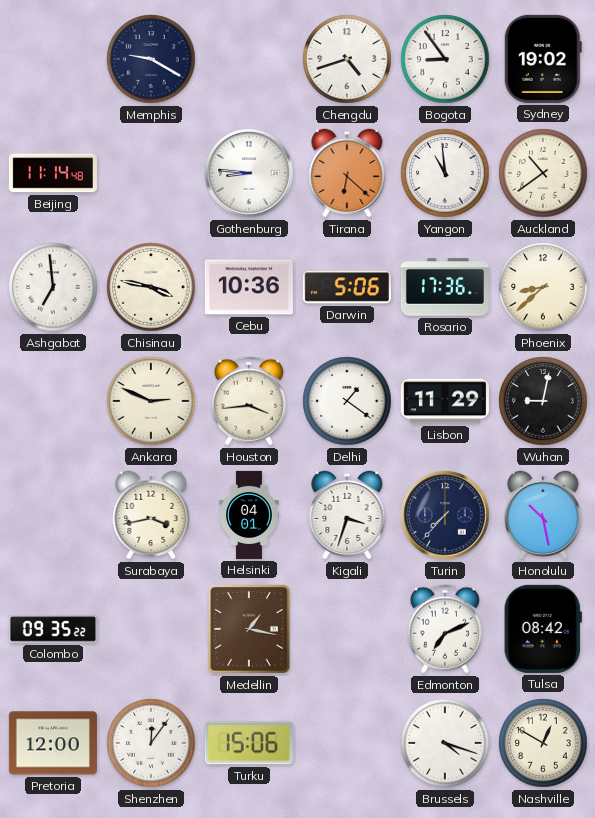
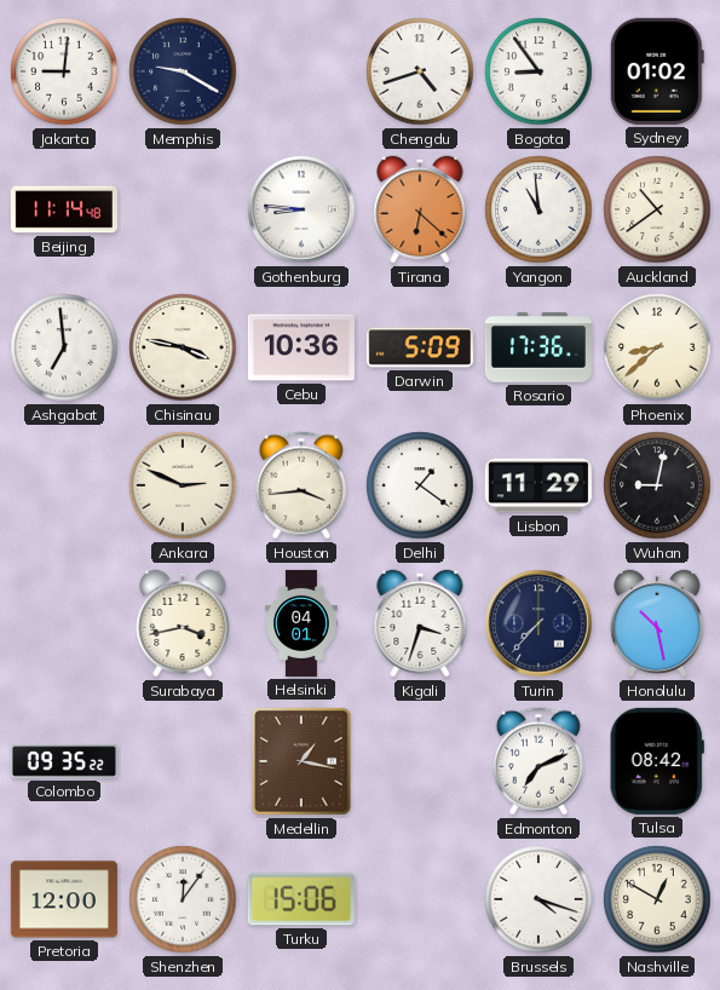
Jakarta: none -> 9:01 (64, 71)
Sydney: 19:02 -> 01:02 (657, 71)
Darwin: 5:06 -> 5:09 (420, 347)
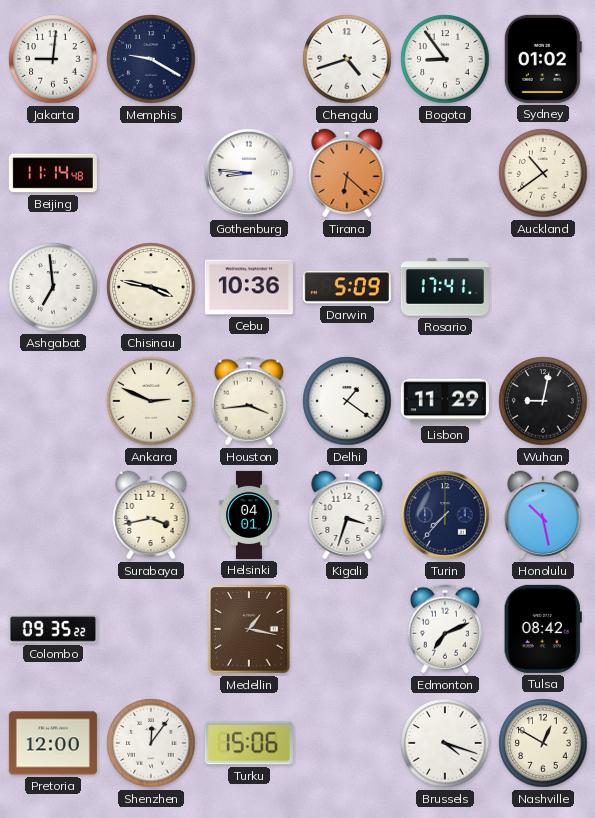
Yangon: 10:59 -> none (538, 209)
Rosario: 17:36 -> 17:41 (445, 287)
Phoenix: 8:38 -> none (657, 347)
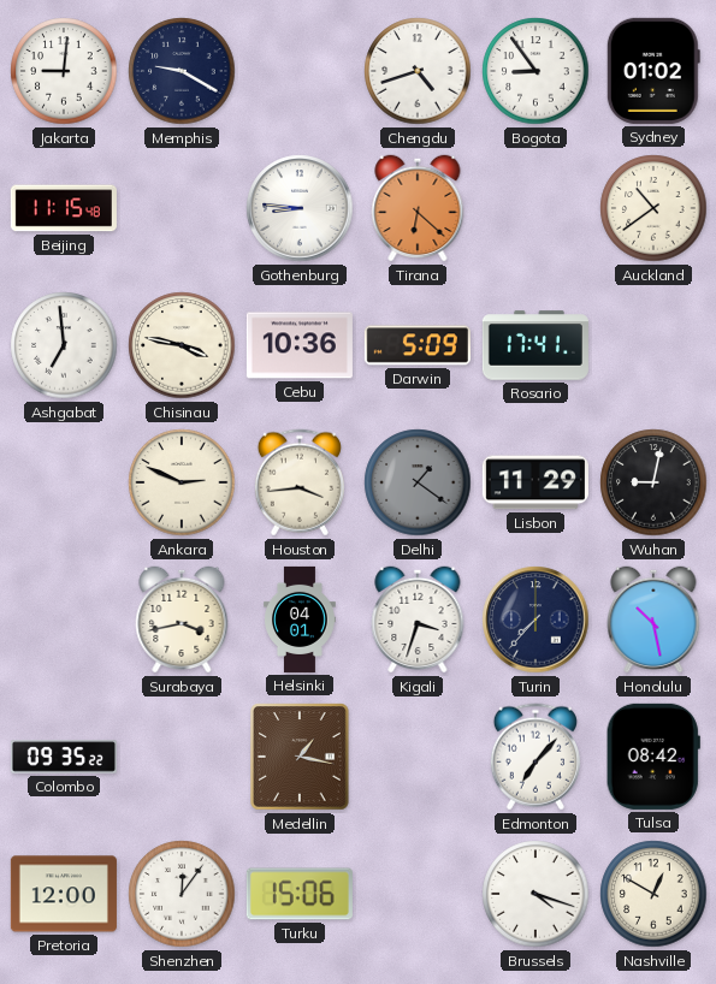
Beijing: 11:14 -> 11:15 (64, 208)
Delhi dial: white -> grey (418, 482)
Edmonton: 7:11 -> 7:07 (535, 757)
